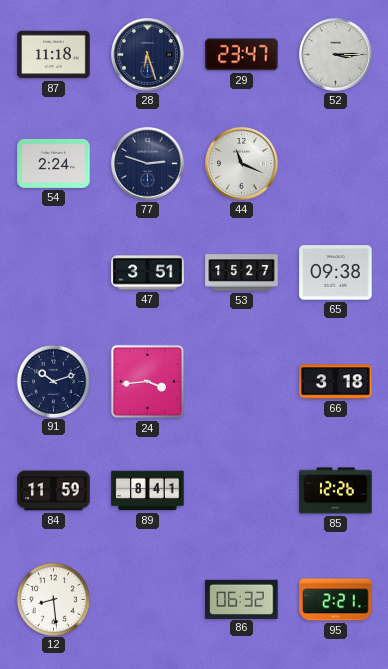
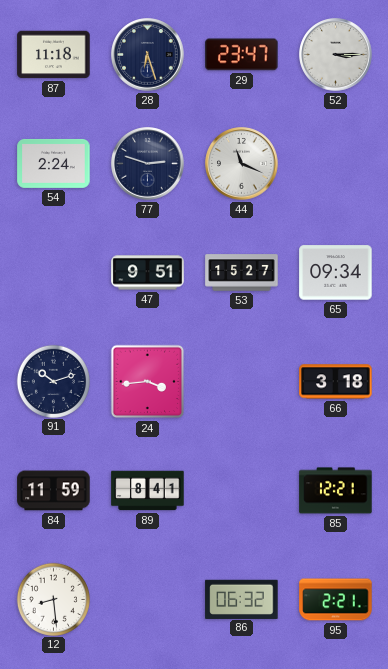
47: 3:51 -> 9:51 (148, 273)
65: 09:38 -> 09:34 (336, 273)
85: 12:26 -> 12:21 (336, 491)
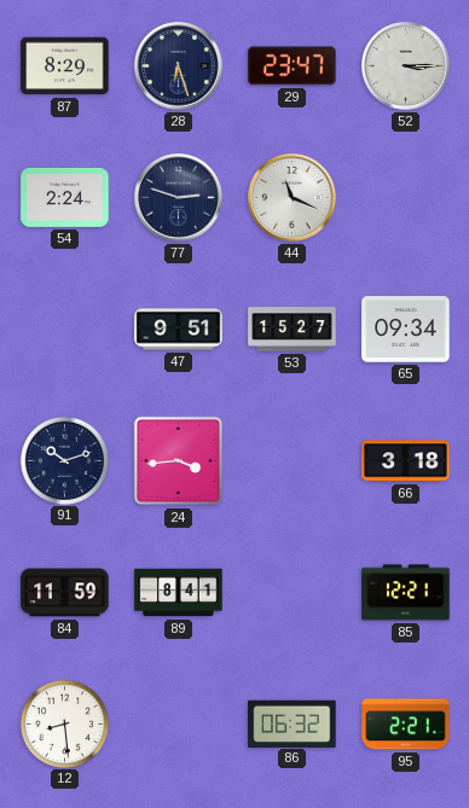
87: 11:18 -> 8:29 (65, 66)
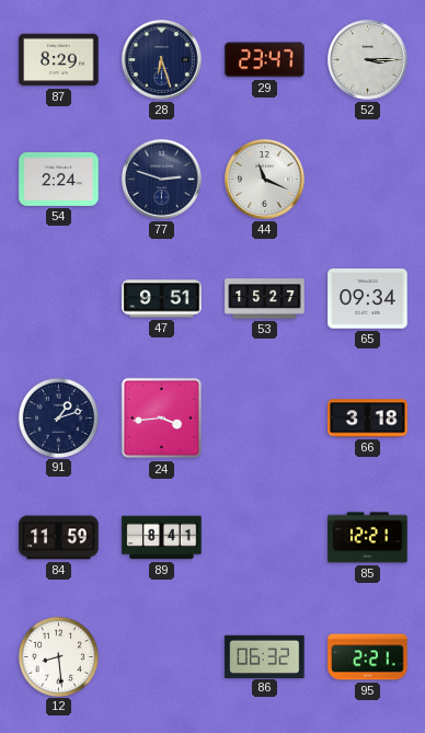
91: 10:12 -> 1:12 (58, 417)
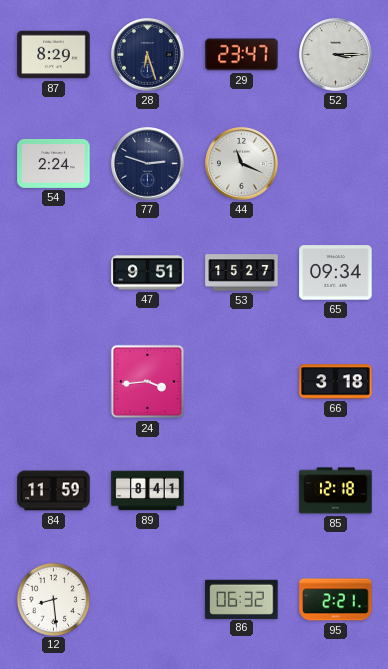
91: 1:12 -> none (58, 417)
85: 12:21 -> 12:18 (336, 491)
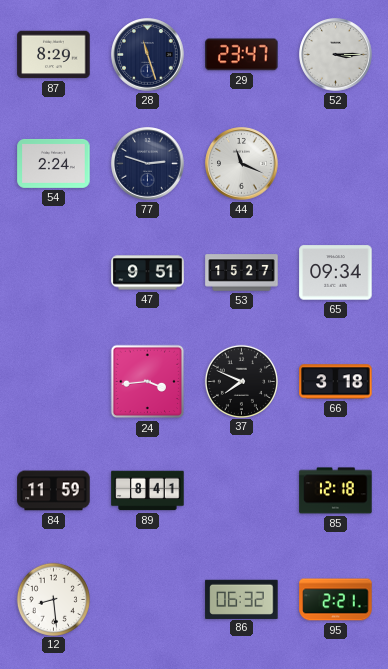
28: 6:27 -> 11:27 (148, 55)
37: none -> 7:49 (241, 381)
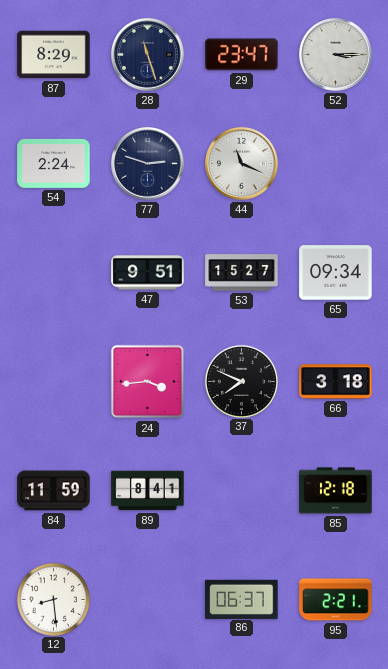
86: 06:32 -> 06:37 (242, 599)
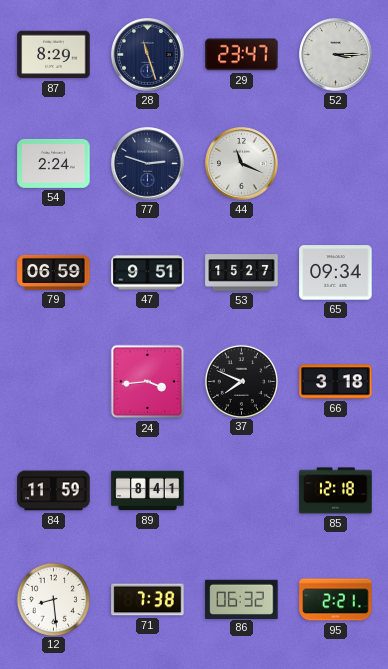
79: none -> 06:59 (54, 272)
71: none -> 7:38 (148, 600)
86: 06:37 -> 06:32 (242, 599)
